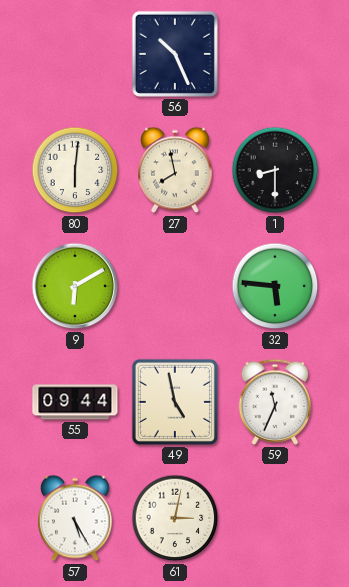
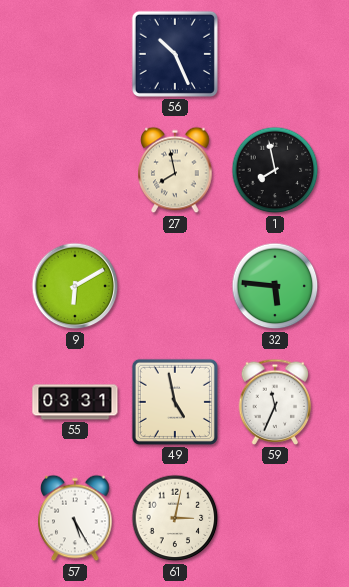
80: 6:01 -> none (75, 170)
1: 8:30 -> 7:58 (275, 170)
55: 09:44 -> 03:31 (75, 402)
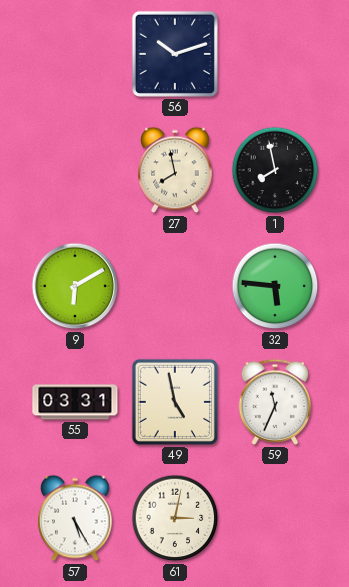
56: 10:26 -> 10:12 (175, 54)
